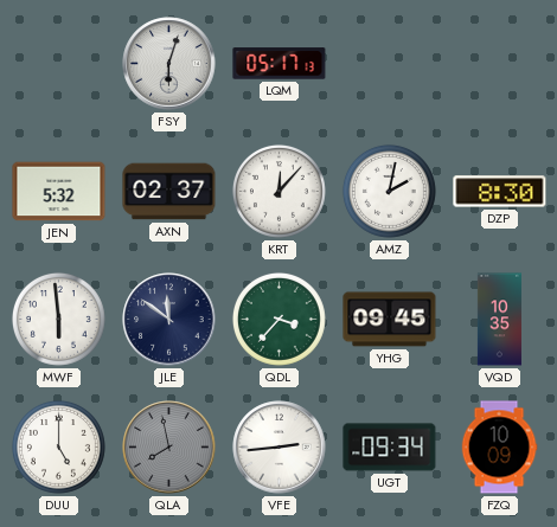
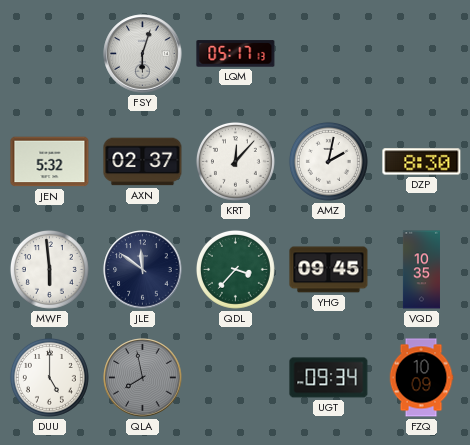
VFE: 2:44 -> none (280, 448)
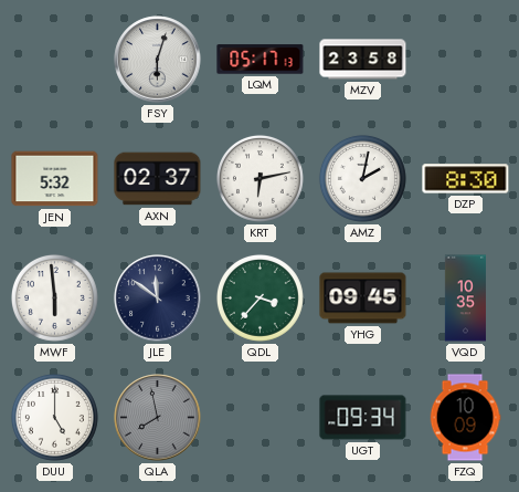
MZV: none -> 23:58 (363, 60)
KRT: 12:07 -> 6:13 (259, 178)
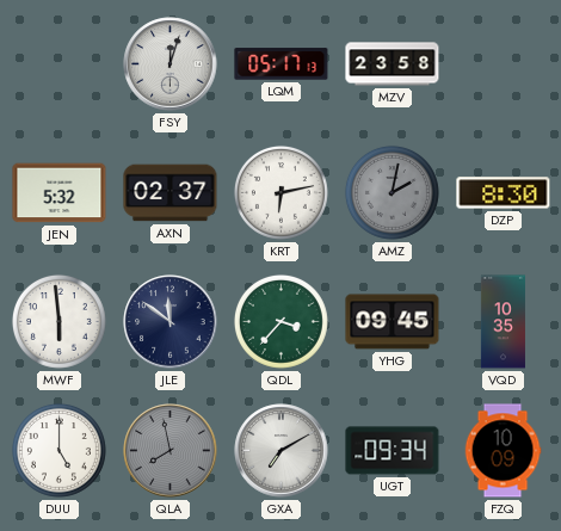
FSY: 6:03 -> 12:03 (171, 64)
AMZ dial: white -> grey (392, 192)
GXA: none -> 7:10 (282, 451)
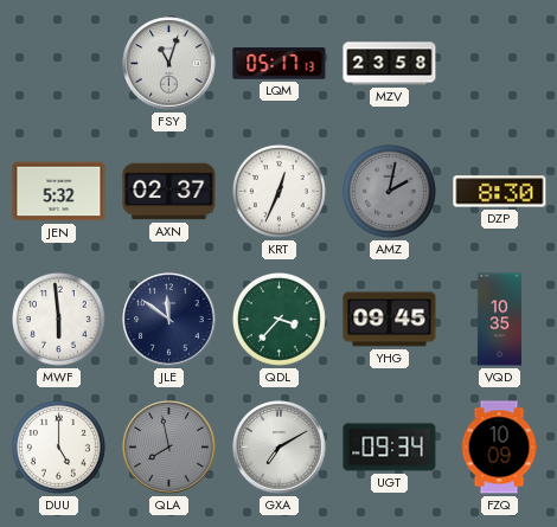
FSY: 12:03 -> 11:03 (169, 64)
KRT: 6:13 -> 12:34 (278, 191)
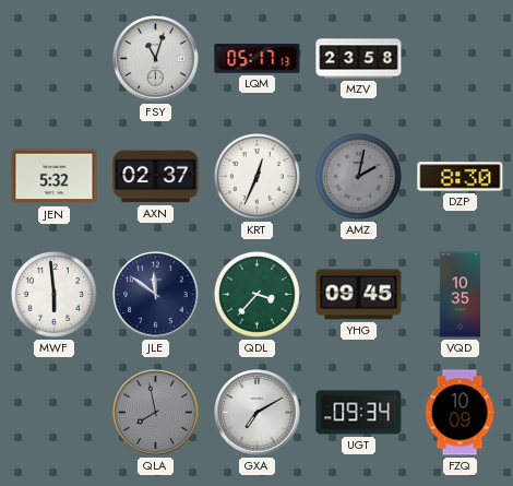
DUU: 5:00 -> none (58, 446)
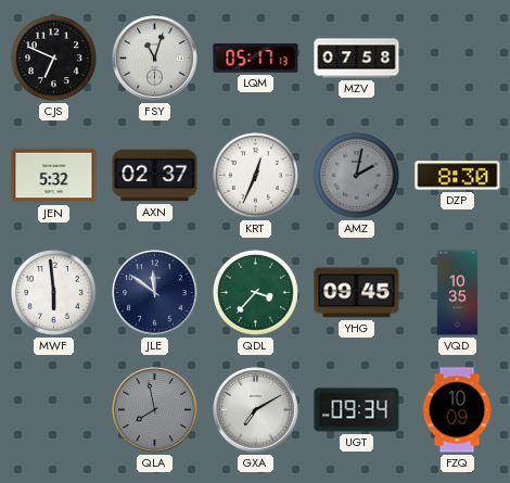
CJS: none -> 6:49 (53, 58)
MZV: 23:58 -> 07:58 (357, 59)
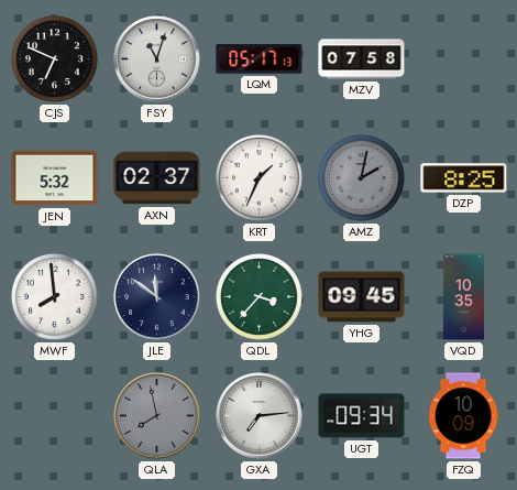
KRT: 12:34 -> 1:34 (258, 177)
DZP: 8:30 -> 8:25 (464, 178)
MWF: 5:59 -> 7:59 (54, 296)
GXA: 7:10 -> 7:14 (260, 416)
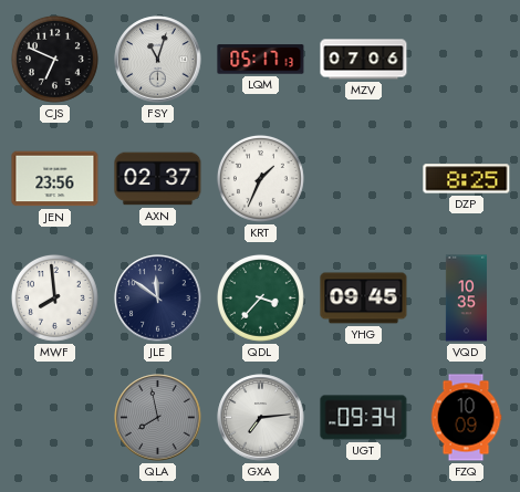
MZV: 07:58 -> 07:06 (364, 60)
JEN: 5:32 -> 23:56 (55, 179)
AMZ: 2:02 -> none (361, 177)
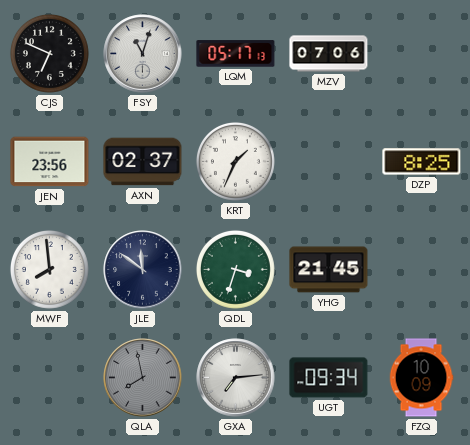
QDL: 3:37 -> 3:33 (235, 269)
YHG: 09:45 -> 21:45 (329, 270)
VQD: 10:35 -> none (466, 299)
